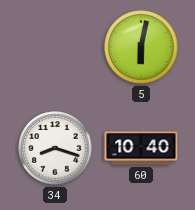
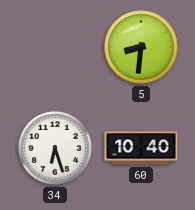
5: 6:02 -> 8:31 (141, 47)
34: 8:18 -> 6:27 (55, 148)
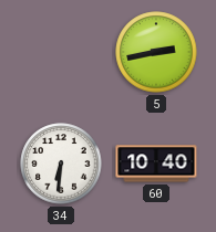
5: 8:31 -> 2:43 (156, 52)
34: 6:27 -> 6:31 (61, 164)
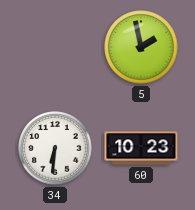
5: 2:43 -> 1:58 (141, 47)
60: 10:40 -> 10:23 (141, 148)
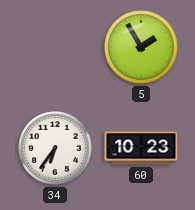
5: 1:58 -> 1:55 (141, 47)
34: 6:31 -> 6:36 (55, 148)
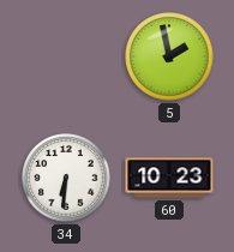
5: 1:55 -> 1:58 (169, 56)
34: 6:36 -> 6:31 (66, 178)
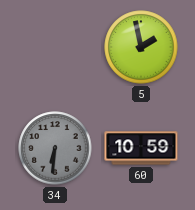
34 dial: white -> grey (55, 148)
60: 10:23 -> 10:59 (141, 148)
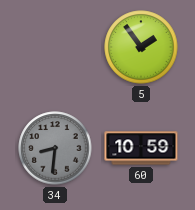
5: 1:58 -> 1:54 (141, 47)
34: 6:31 -> 8:31 (55, 148)
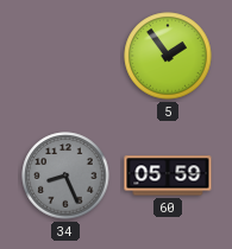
34: 8:31 -> 8:26 (65, 175)
60: 10:59 -> 05:59 (168, 175)
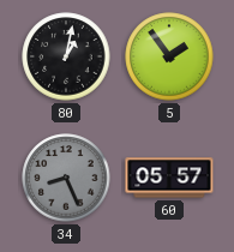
80: none -> 1:02 (66, 56)
60: 05:59 -> 05:57 (169, 178)
